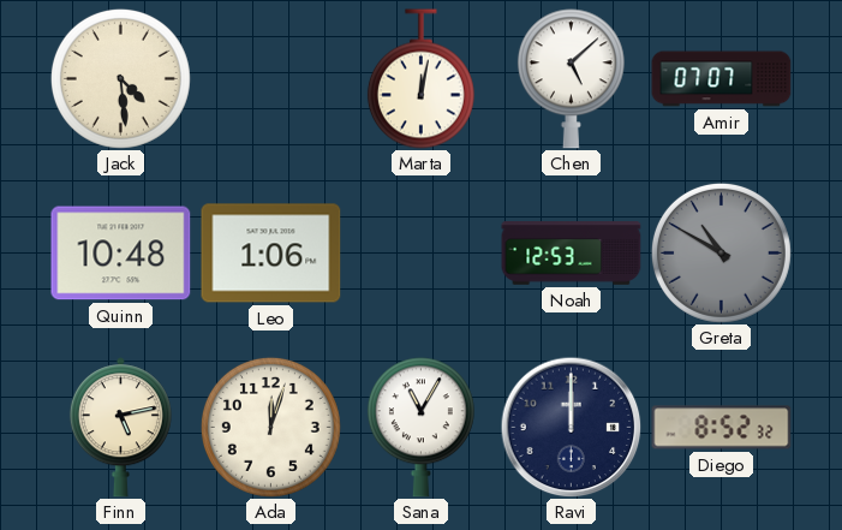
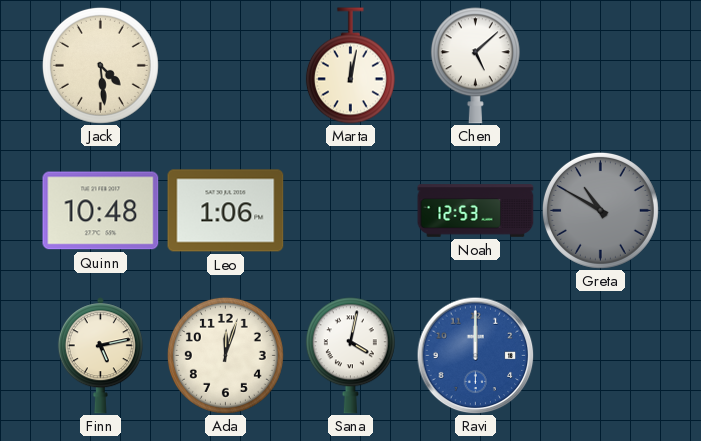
Amir: 07:07 -> none (722, 79)
Sana: 11:05 -> 4:02 (350, 356)
Ravi dial: navy -> blue (475, 355)
Diego: 8:52 -> none (722, 428)
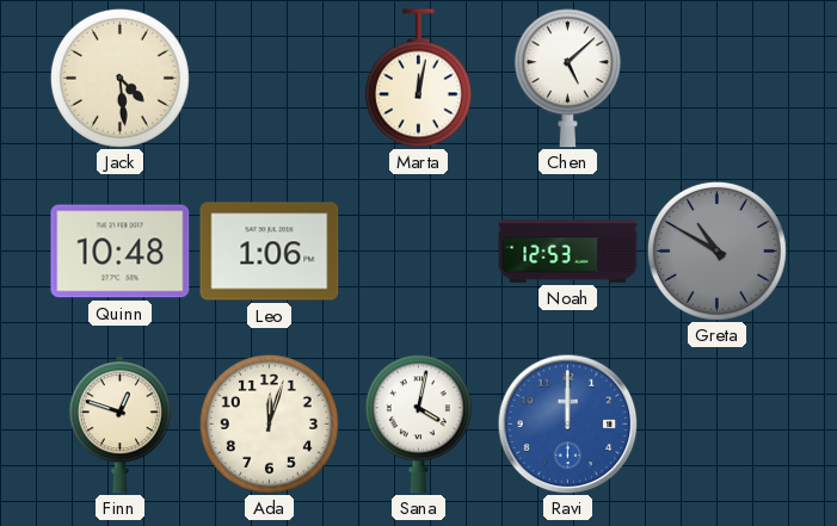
Finn: 5:13 -> 12:48 (119, 425)
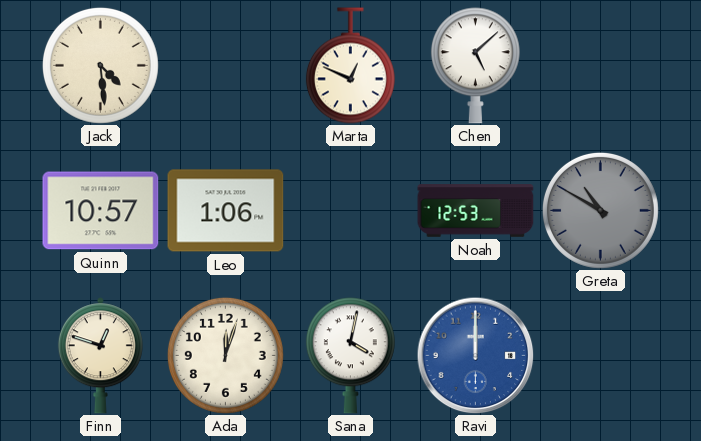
Marta: 12:02 -> 12:49 (350, 66)
Quinn: 10:48 -> 10:57 (101, 211)
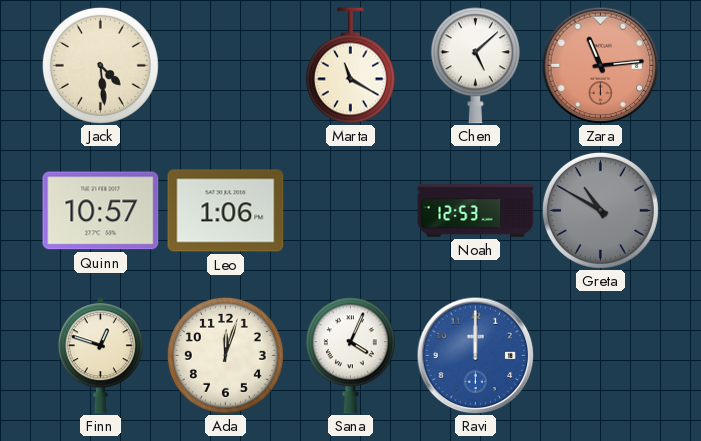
Marta: 12:49 -> 11:20 (350, 66)
Zara: none -> 11:14 (600, 65)
Sana: 4:02 -> 4:04 (350, 356)
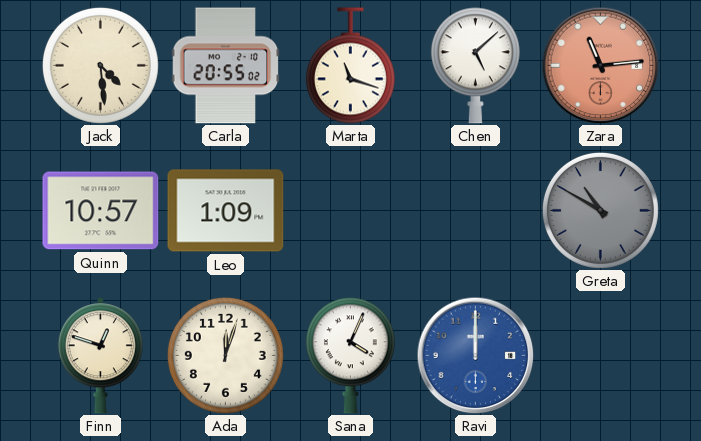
Carla: none -> 20:55 (226, 66)
Marta: 11:20 -> 11:18 (350, 66)
Leo: 1:06 -> 1:09 (226, 211)
Noah: 12:53 -> none (476, 211)
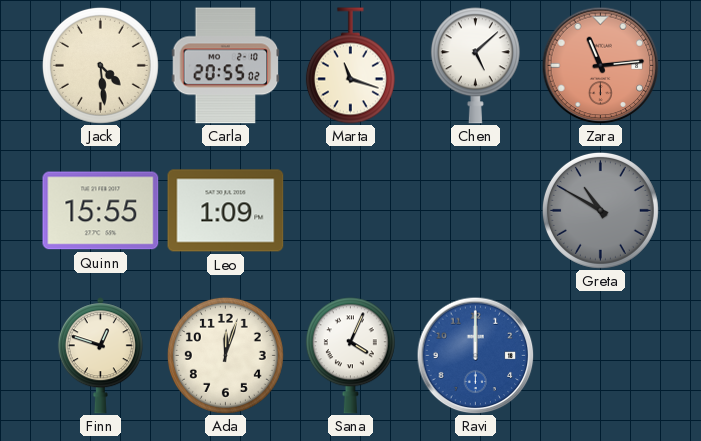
Quinn: 10:57 -> 15:55 (101, 211)
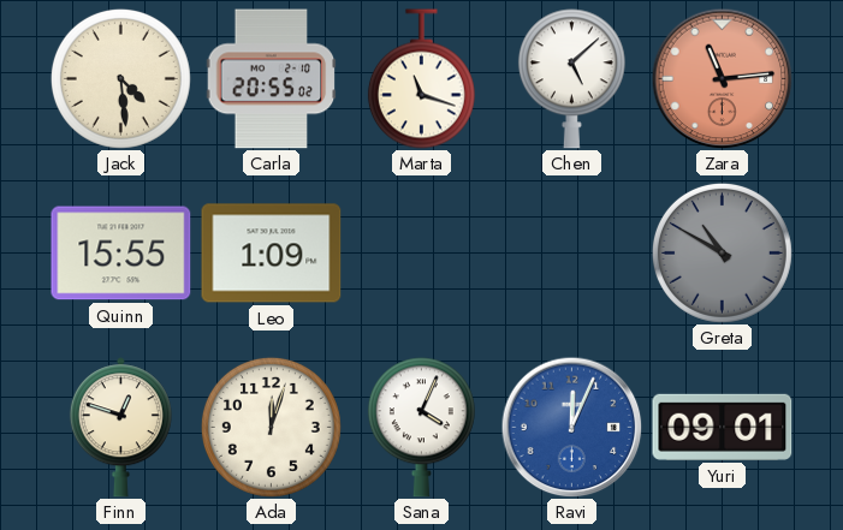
Ravi: 12:00 -> 12:04 (571, 427)
Yuri: none -> 09:01 (723, 427)
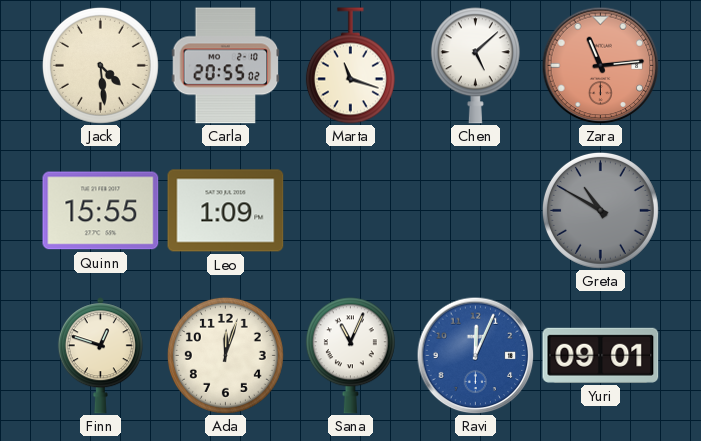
Sana: 4:04 -> 11:04 (350, 356)
